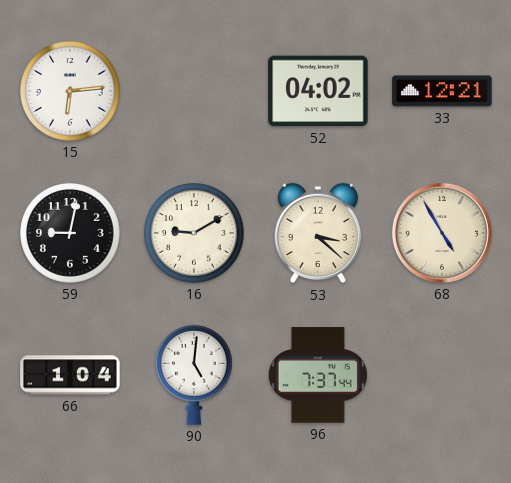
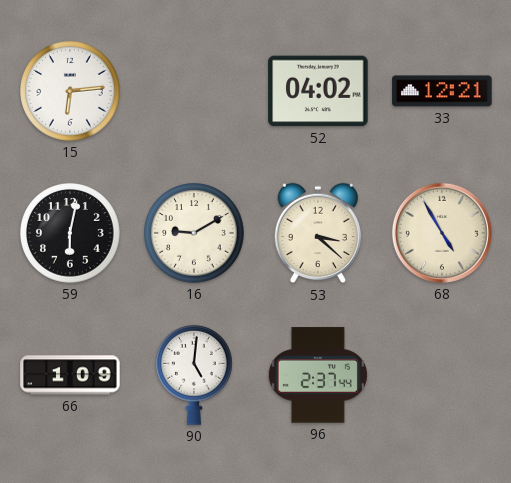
59: 9:02 -> 6:02 (71, 234)
66: 1:04 -> 1:09 (70, 375)
96: 7:37 -> 2:37 (318, 375)
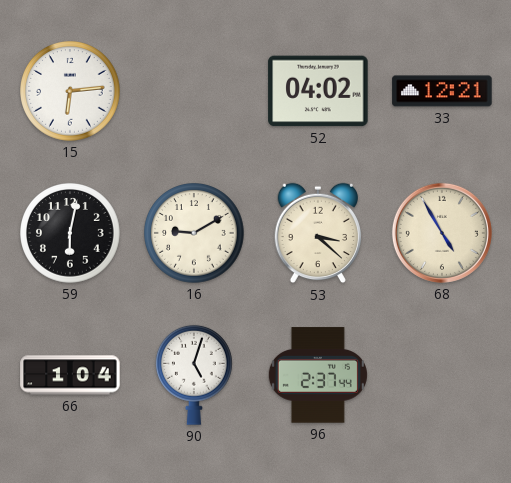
66: 1:09 -> 1:04 (70, 375)
90: 5:01 -> 5:03 (194, 375)
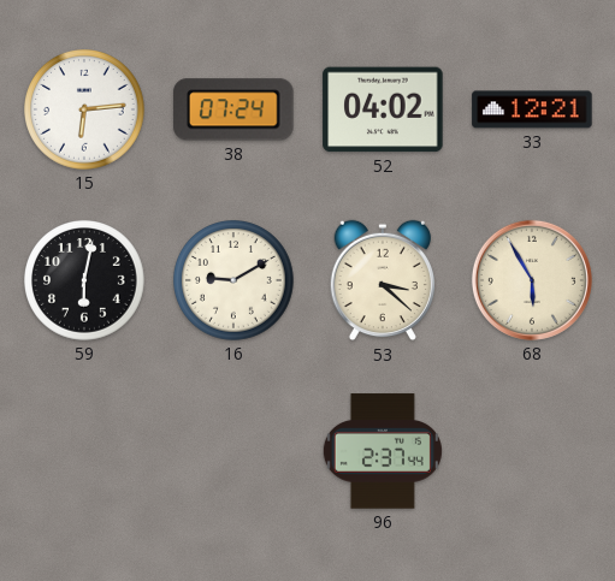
38: none -> 07:24 (233, 109)
68: 4:55 -> 5:55 (532, 280)
66: 1:04 -> none (70, 375)
90: 5:03 -> none (194, 375)
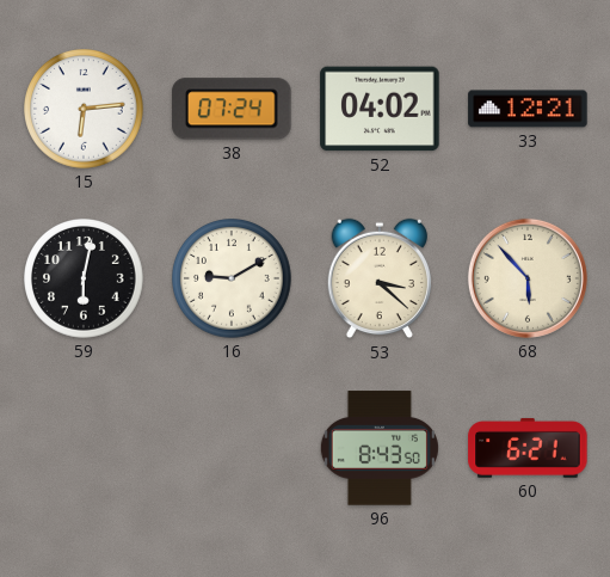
68: 5:55 -> 5:53 (528, 278)
96: 2:37 -> 8:43 (380, 448)
60: none -> 6:21 (528, 448)
